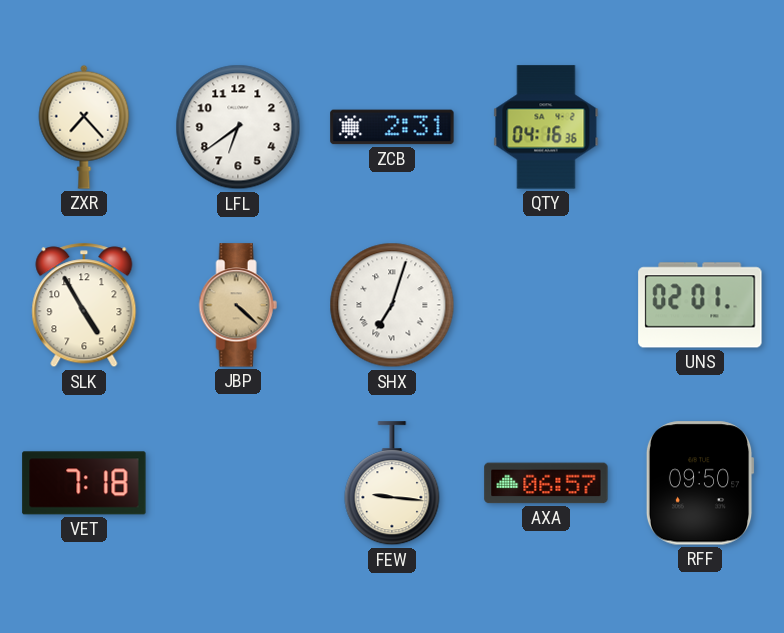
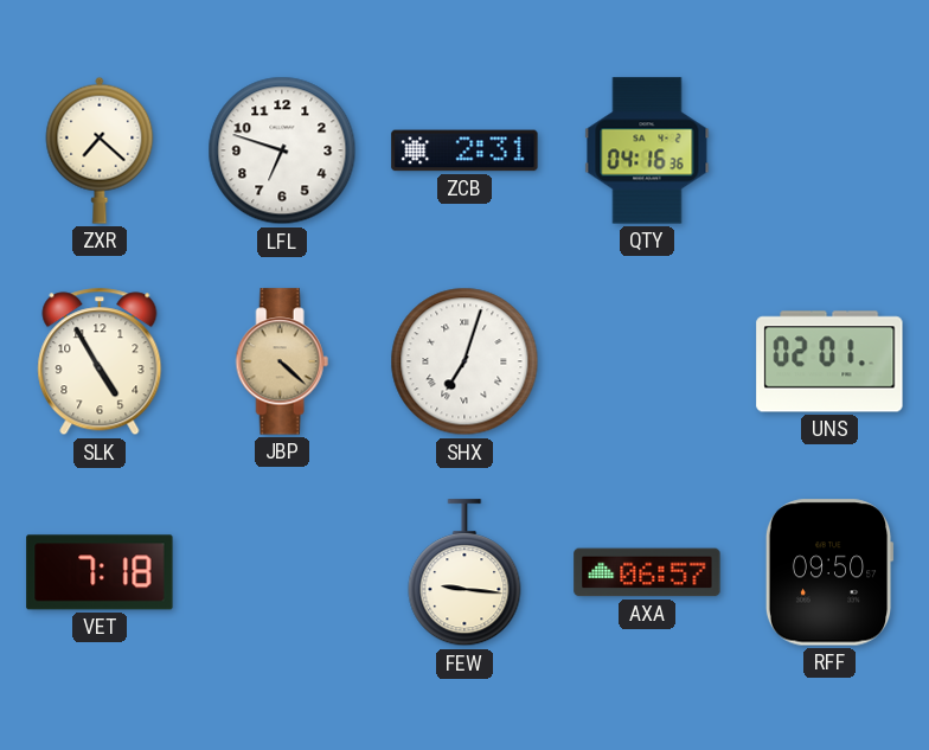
ZXR: 7:23 -> 7:22 (100, 150)
LFL: 6:39 -> 6:48 (282, 150)
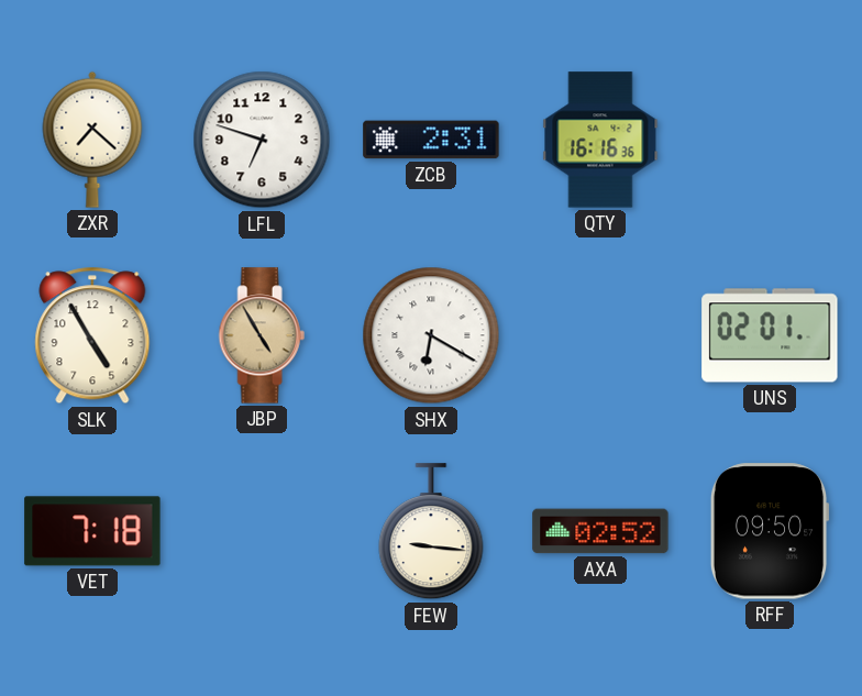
QTY: 04:16 -> 16:16 (600, 140)
JBP: 4:22 -> 4:55 (262, 335)
SHX: 7:03 -> 6:20 (431, 335)
AXA: 06:57 -> 02:52 (600, 531)
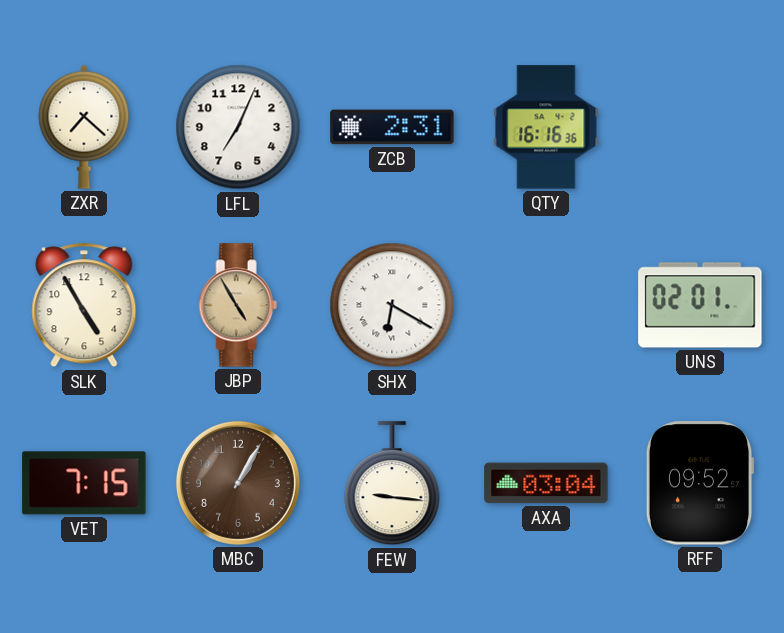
LFL: 6:48 -> 7:04 (238, 127)
VET: 7:18 -> 7:15 (84, 483)
MBC: none -> 1:05 (238, 483)
AXA: 02:52 -> 03:04 (546, 483)
RFF: 09:50 -> 09:52 (700, 483)
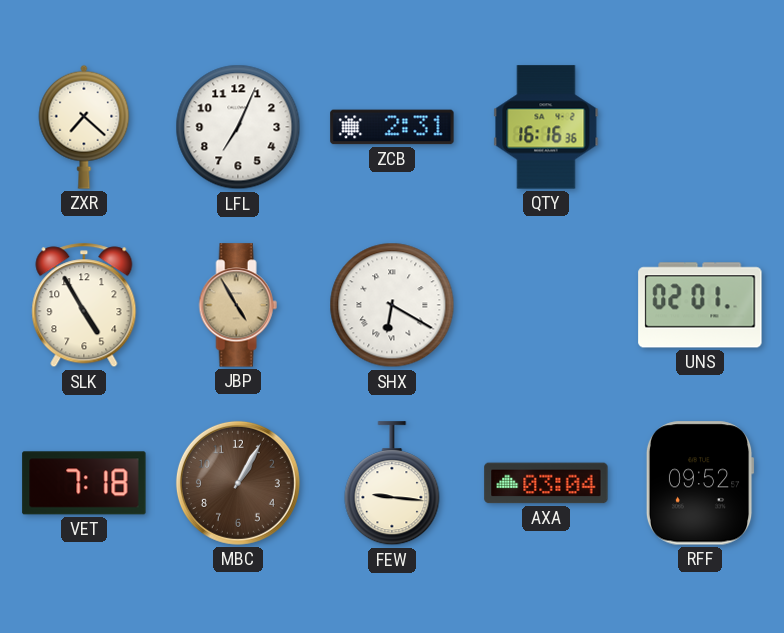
VET: 7:15 -> 7:18 (84, 483)
